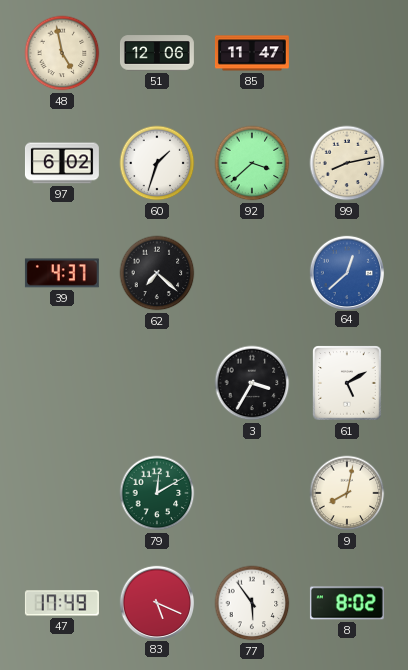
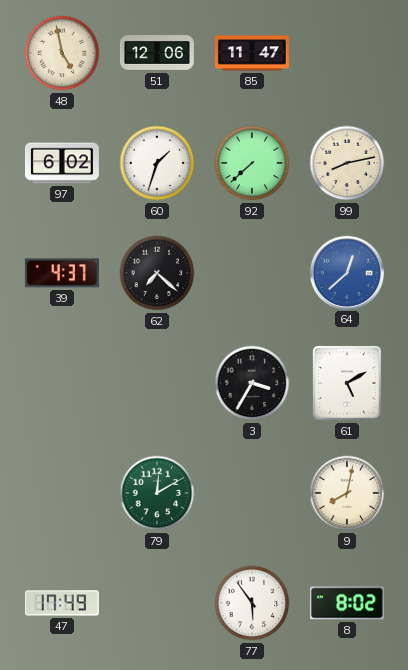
92: 3:38 -> 7:38 (252, 163)
83: 5:19 -> none (156, 602)
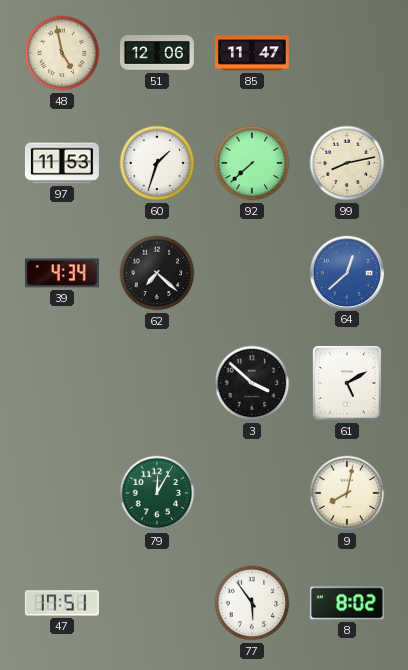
97: 6:02 -> 11:53 (62, 163)
39: 4:37 -> 4:34 (62, 273)
3: 3:35 -> 3:52 (252, 383)
79: 12:10 -> 12:05 (157, 493)
47: 17:49 -> 17:51 (62, 603)
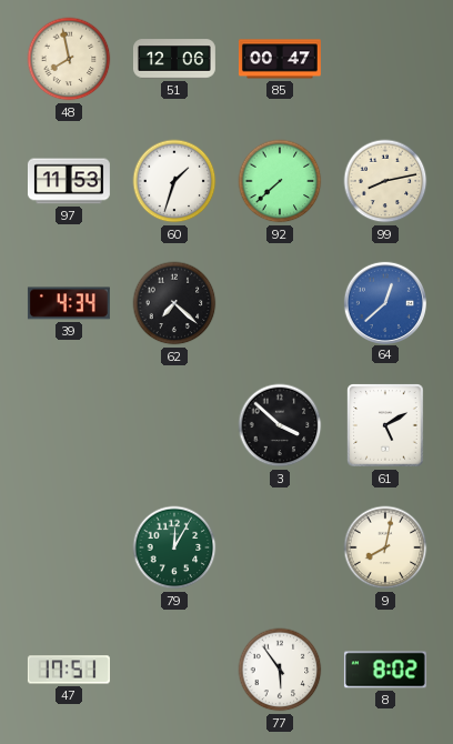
48: 4:58 -> 7:58 (69, 59)
85: 11:47 -> 00:47 (280, 59)
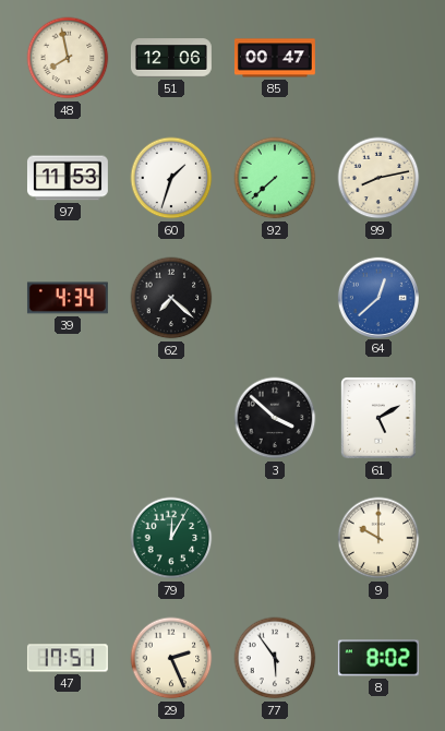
9: 8:02 -> 10:00 (378, 538)
29: none -> 2:26 (171, 658)
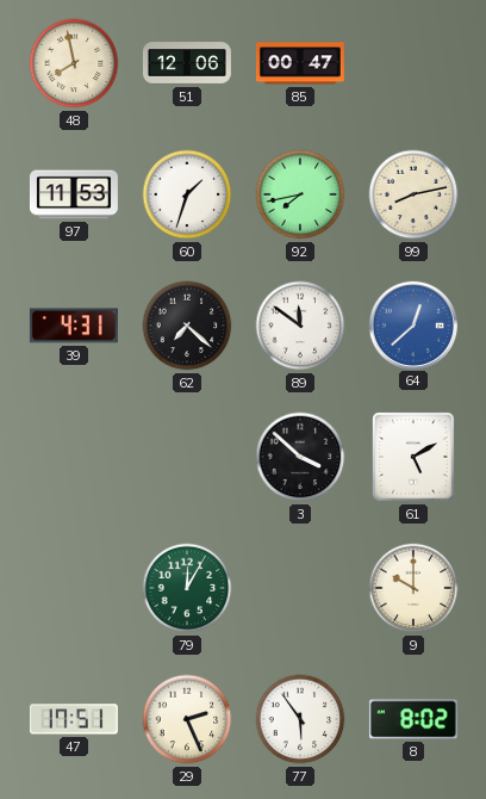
92: 7:38 -> 7:43 (300, 194)
39: 4:34 -> 4:31 (74, 326)
89: none -> 11:51 (300, 326)
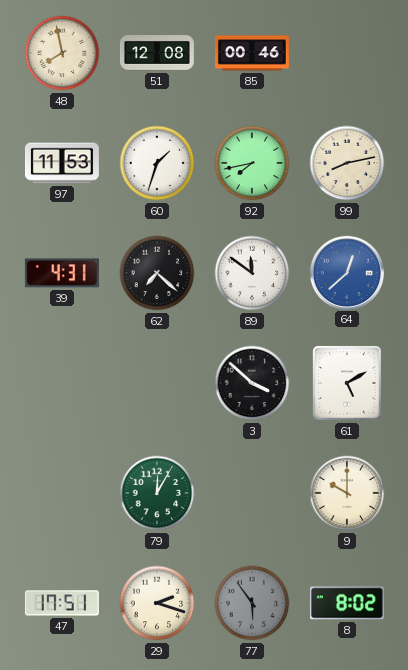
51: 12:06 -> 12:08 (157, 53)
85: 00:47 -> 00:46 (252, 53)
29: 2:26 -> 2:18 (157, 603)
77 dial: white -> grey (252, 603)
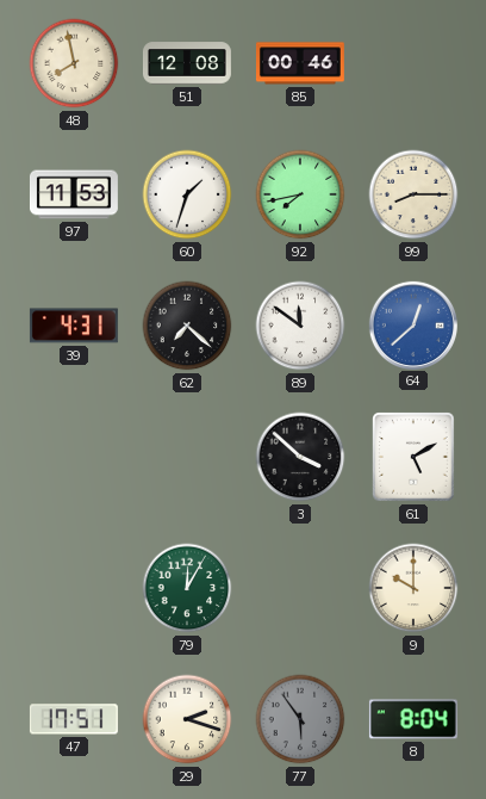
99: 8:13 -> 8:15 (413, 194)
8: 8:02 -> 8:04 (413, 719)
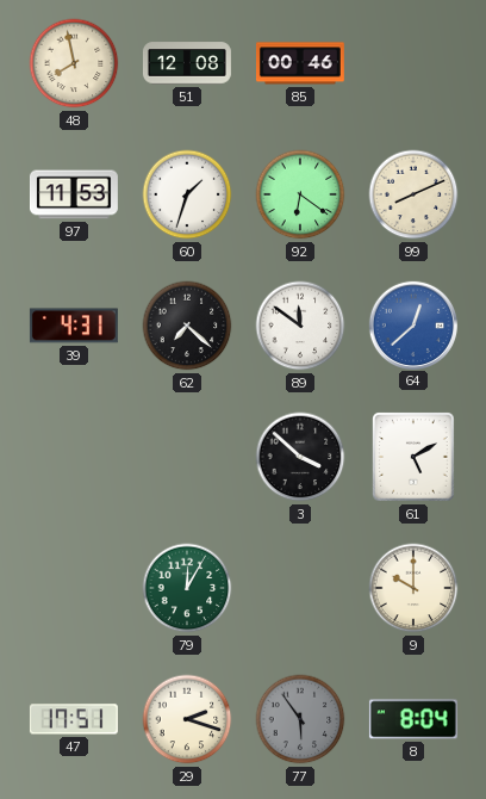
92: 7:43 -> 6:21 (300, 194)
99: 8:15 -> 8:11 (413, 194)
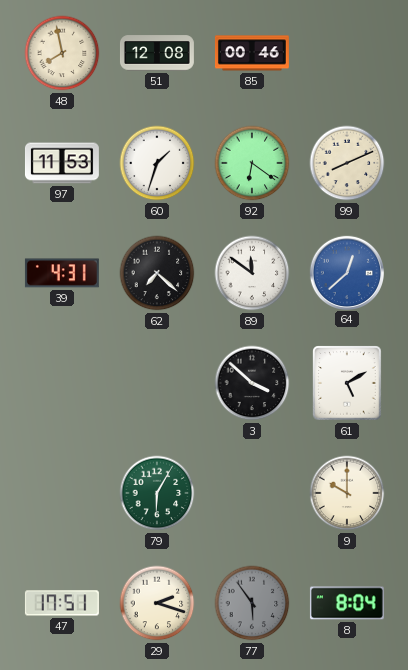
79: 12:05 -> 6:05 (157, 493)
